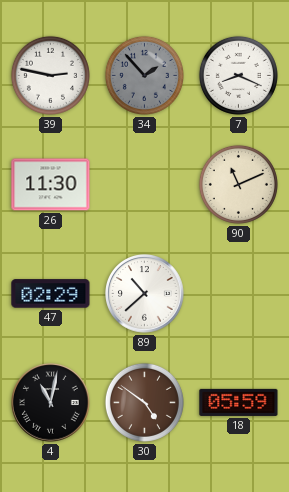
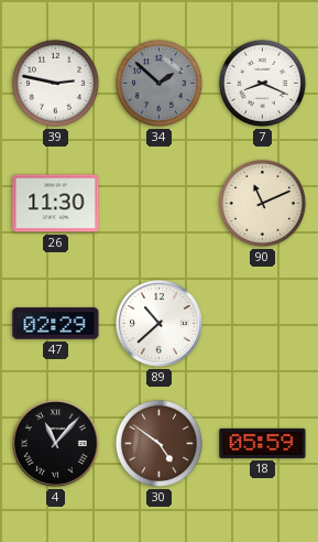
34: 1:53 -> 1:52 (158, 83)
4: 11:02 -> 11:07 (56, 444)
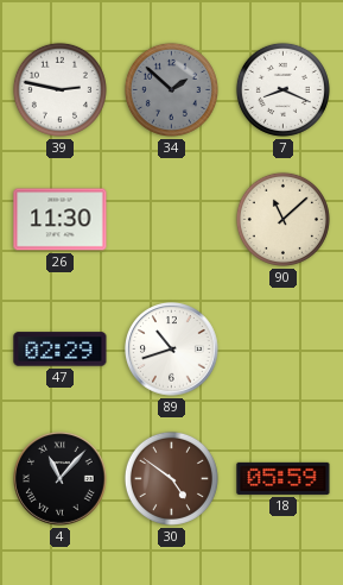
90: 11:11 -> 11:08 (282, 219)
89: 10:38 -> 10:42 (172, 350)
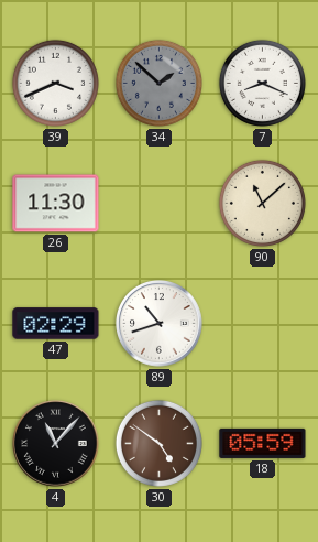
39: 2:47 -> 3:41 (55, 83)
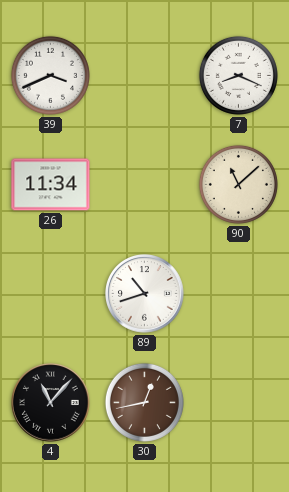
34: 1:52 -> none (158, 83)
26: 11:30 -> 11:34 (51, 185)
47: 02:29 -> none (56, 324)
30: 4:51 -> 12:43 (144, 402)
18: 05:59 -> none (263, 443)
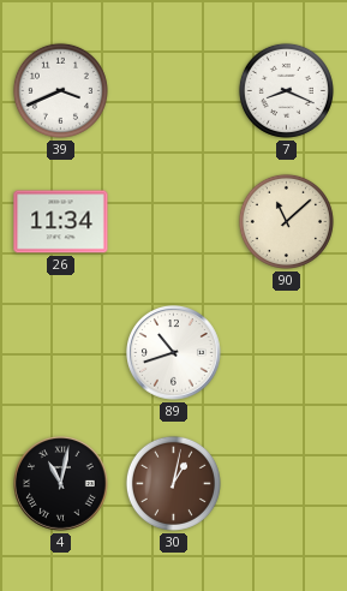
4: 11:07 -> 11:02 (61, 484)
30: 12:43 -> 1:02 (173, 483)
